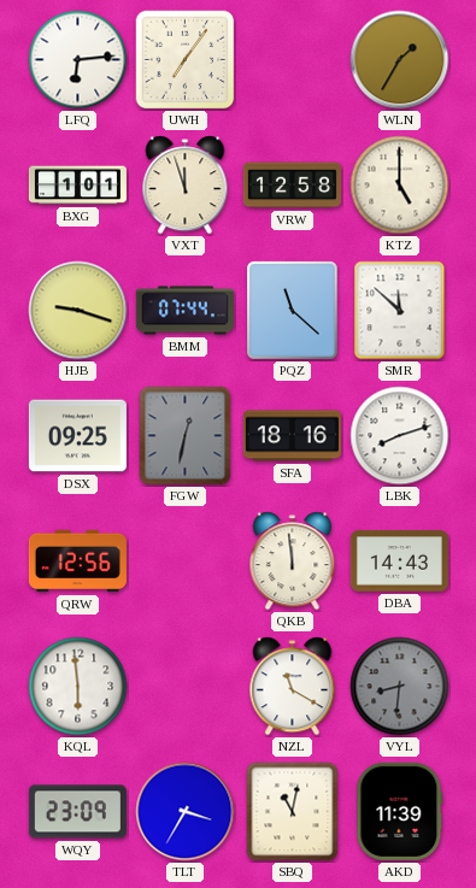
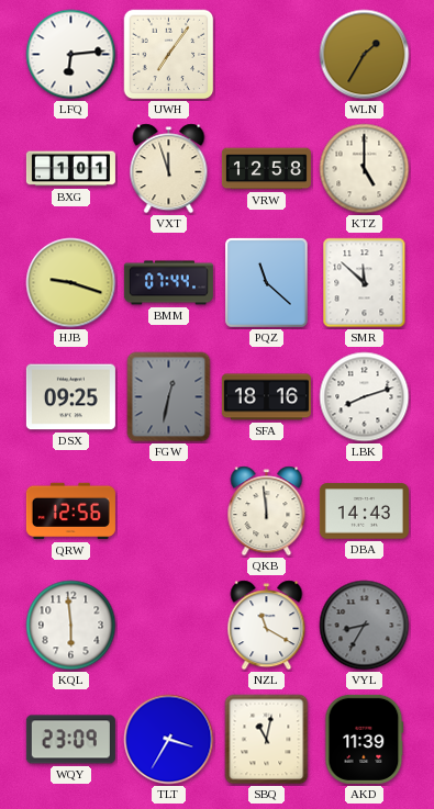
VYL: 8:31 -> 8:35 (365, 626)
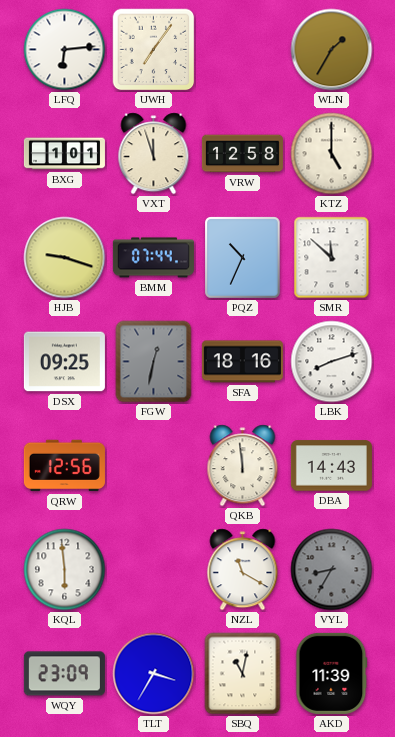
PQZ: 11:22 -> 10:34 (243, 258)
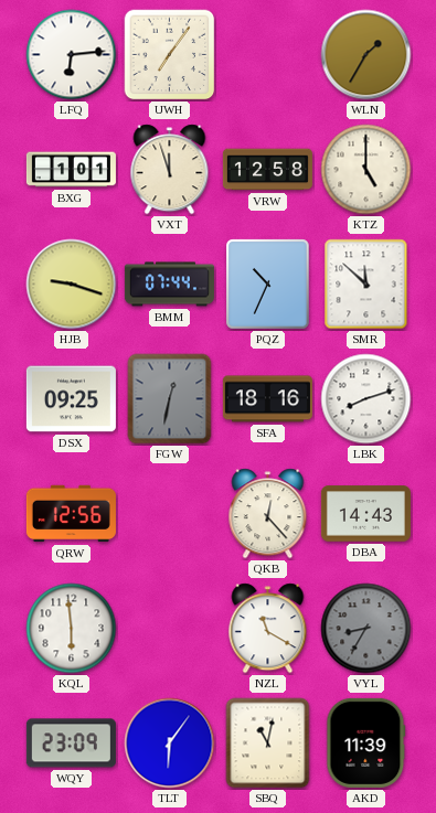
QKB: 11:59 -> 12:23 (268, 514)
TLT: 3:35 -> 6:06 (170, 744)
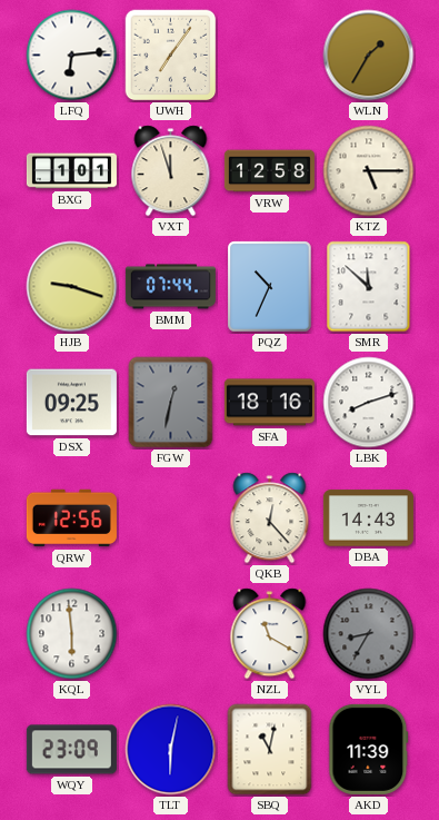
KTZ: 5:00 -> 5:15 (369, 171)
TLT: 6:06 -> 6:02 (171, 750)
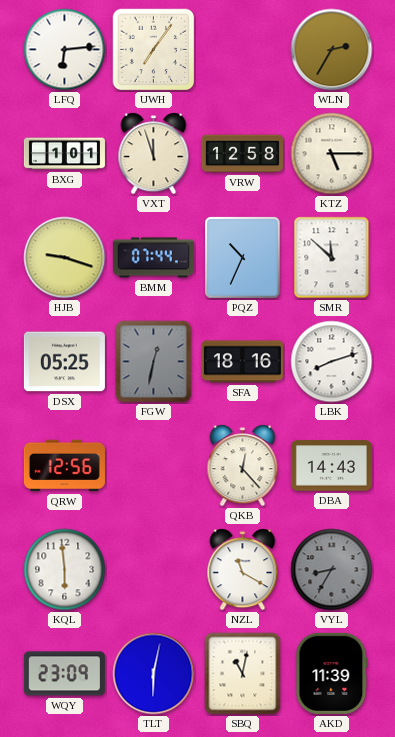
WLN: 1:35 -> 2:35 (332, 50)
DSX: 09:25 -> 05:25 (64, 362)
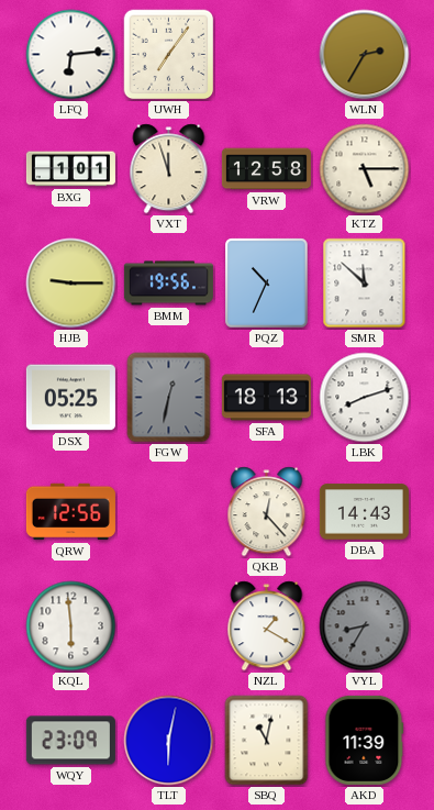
HJB: 9:18 -> 9:15 (71, 284)
BMM: 07:44 -> 19:56 (168, 284)
SFA: 18:16 -> 18:13 (266, 398)
NZL: 11:20 -> 1:20 (267, 626)
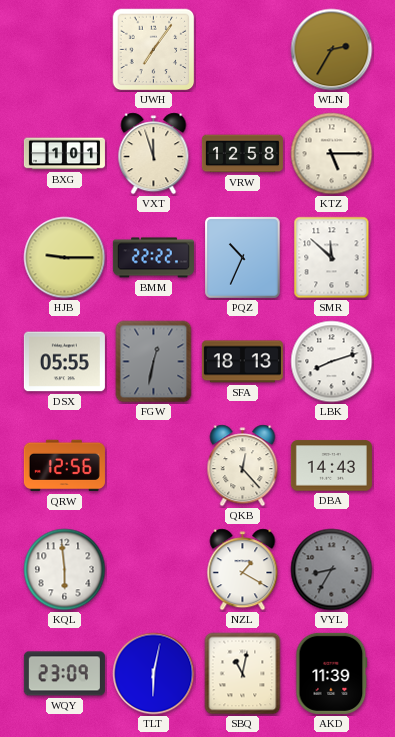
LFQ: 6:14 -> none (71, 55)
BMM: 19:56 -> 22:22 (153, 258)
DSX: 05:25 -> 05:55 (64, 362)
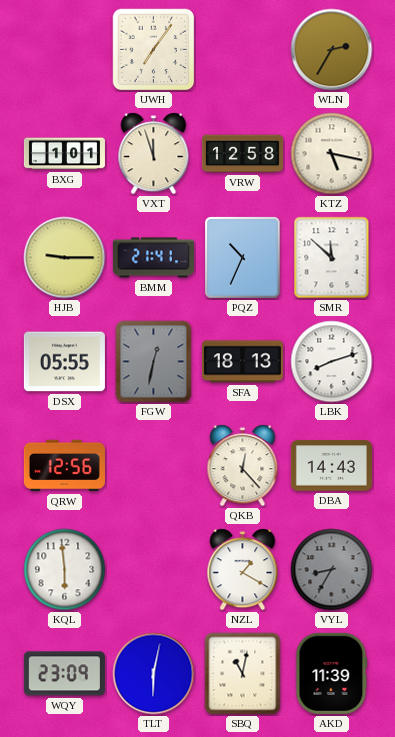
KTZ: 5:15 -> 5:17 (332, 154)
BMM: 22:22 -> 21:41 (153, 258)
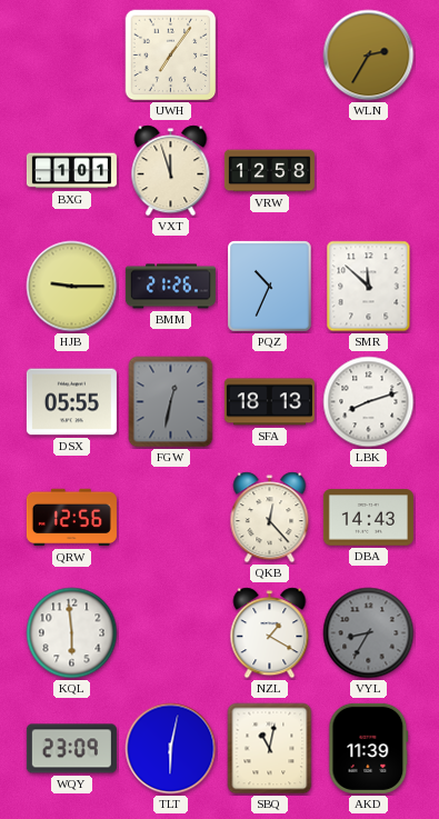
KTZ: 5:17 -> none (332, 154)
BMM: 21:41 -> 21:26 (170, 287)
